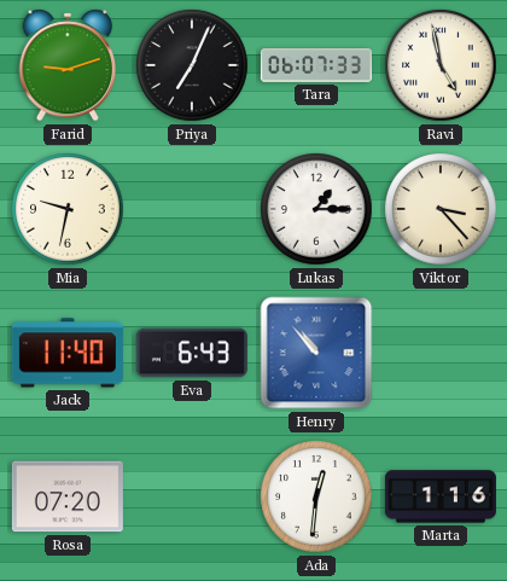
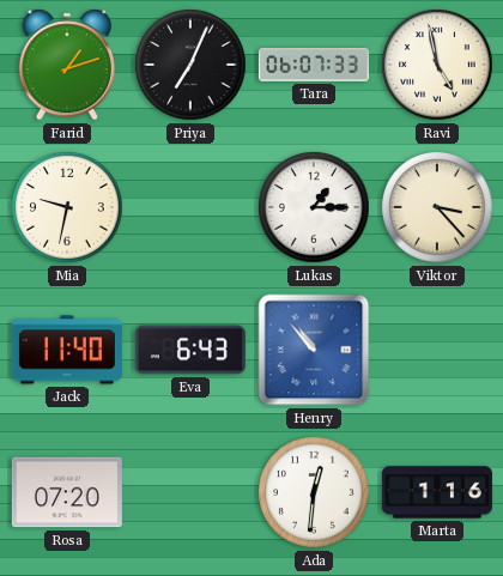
Farid: 9:12 -> 1:12 (67, 65)
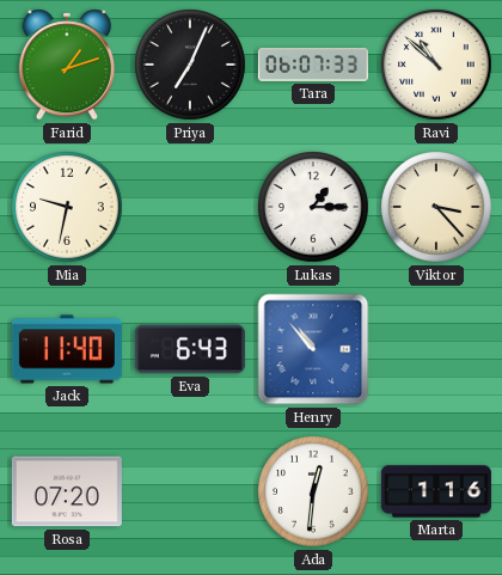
Ravi: 4:58 -> 10:52 (436, 65)
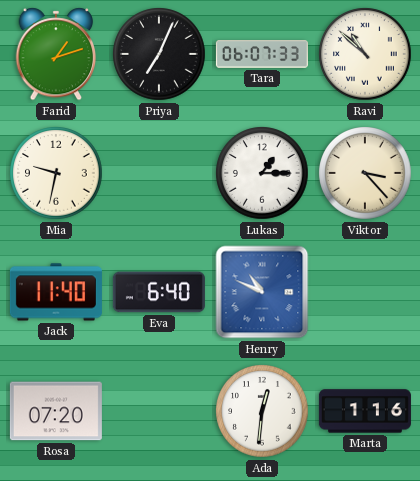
Eva: 6:43 -> 6:40 (159, 292)
Henry: 10:53 -> 10:49 (262, 292)
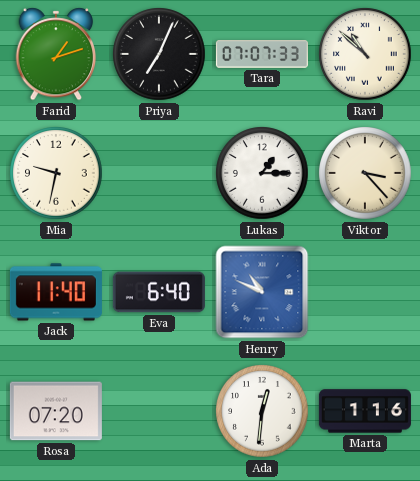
Tara: 06:07 -> 07:07 (262, 54)
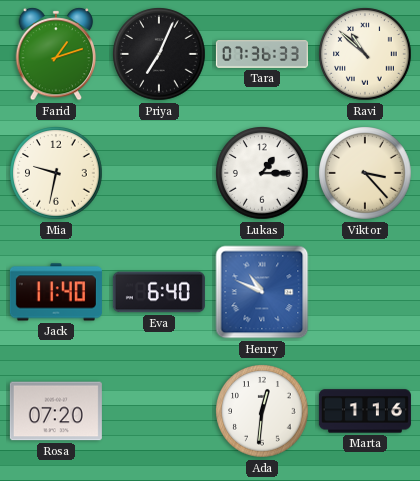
Tara: 07:07 -> 07:36 (262, 54)
